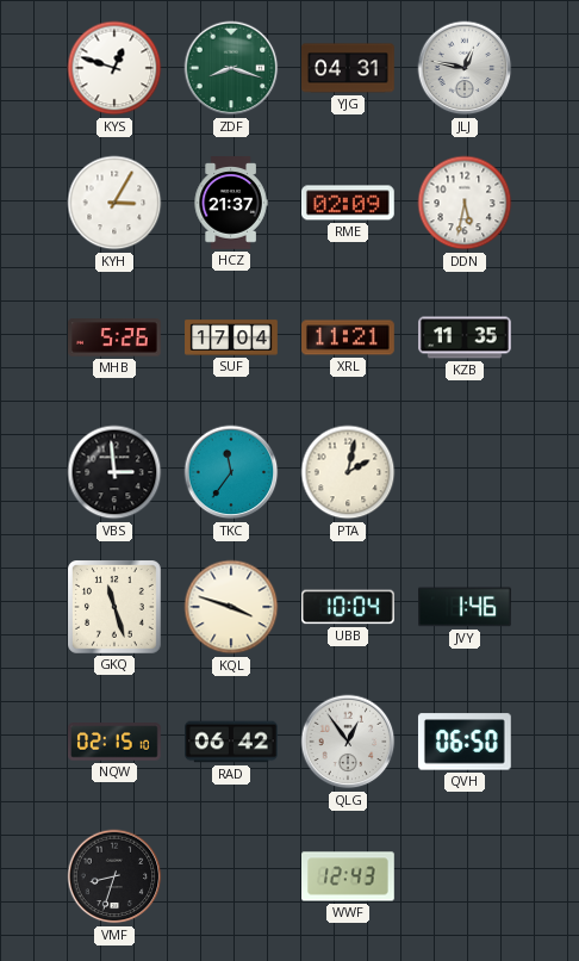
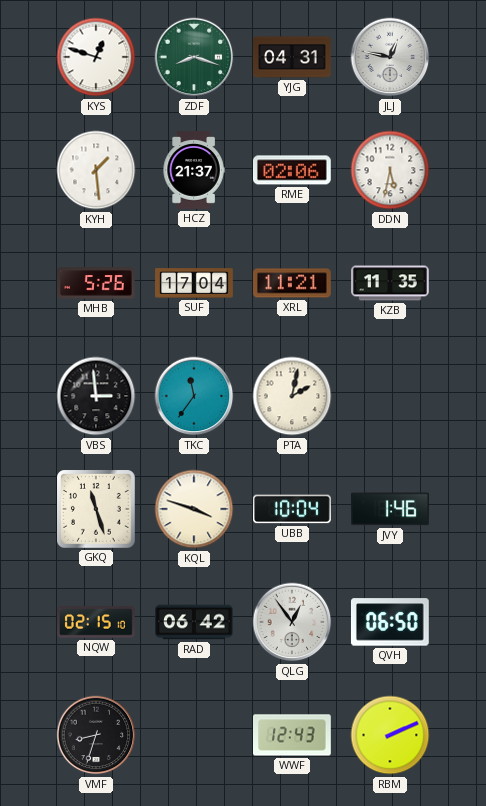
KYH: 3:05 -> 1:29 (96, 170)
RME: 02:09 -> 02:06 (293, 170)
RBM: none -> 2:11 (390, 735)
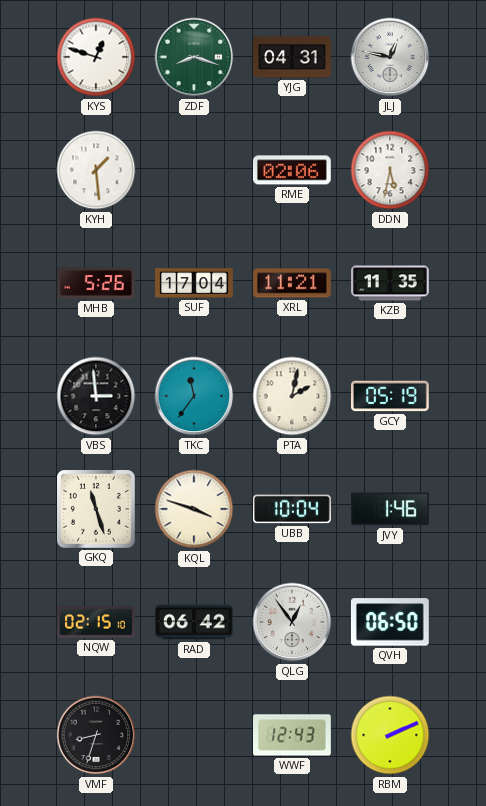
HCZ: 21:37 -> none (194, 170)
GCY: none -> 05:19 (391, 396)
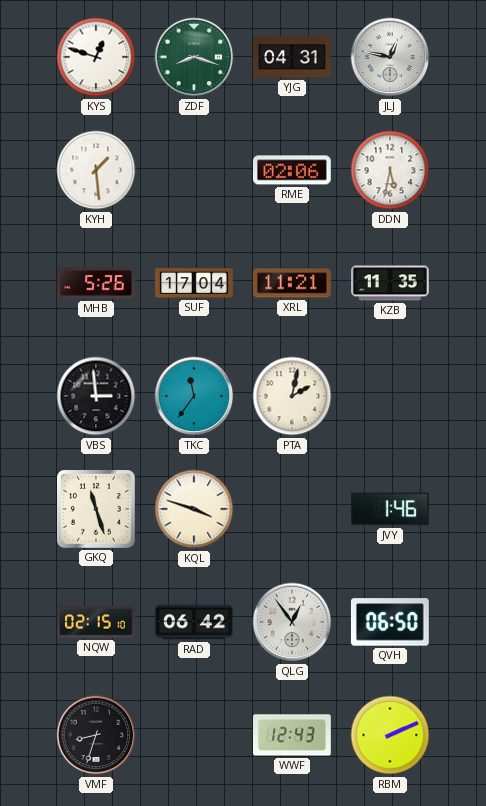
GCY: 05:19 -> none (391, 396)
UBB: 10:04 -> none (293, 509)
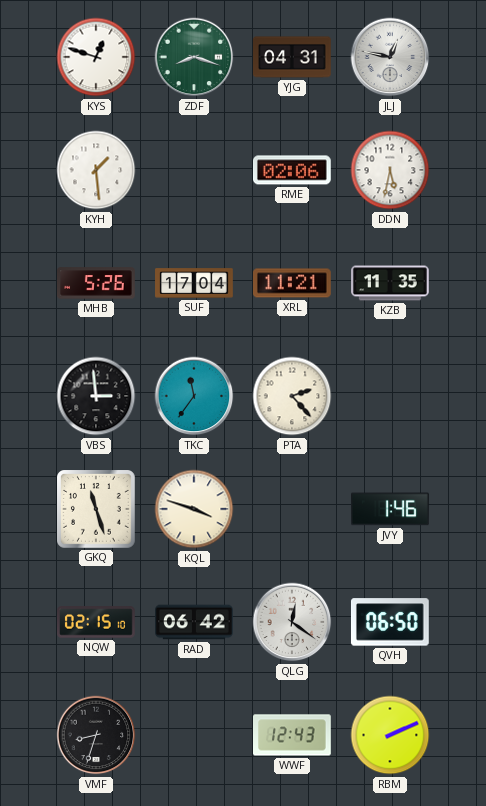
PTA: 2:02 -> 2:23 (292, 396)
QLG: 12:54 -> 12:21 (292, 622)
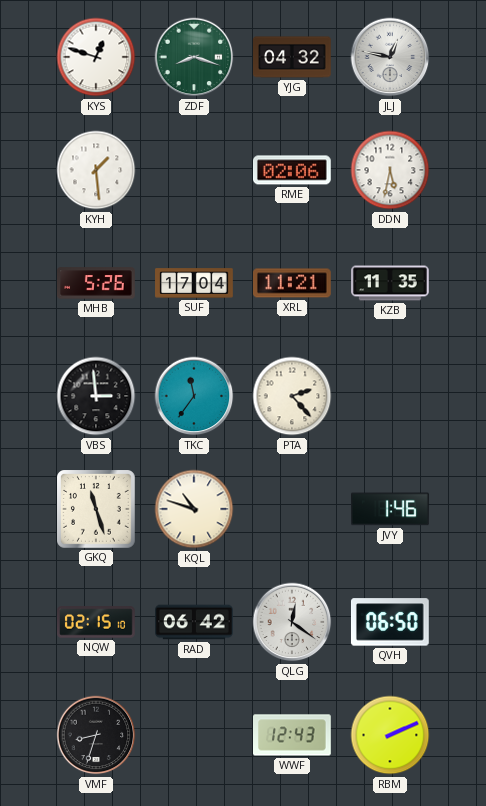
YJG: 04:31 -> 04:32 (293, 57)
KQL: 3:48 -> 10:48 (194, 509)
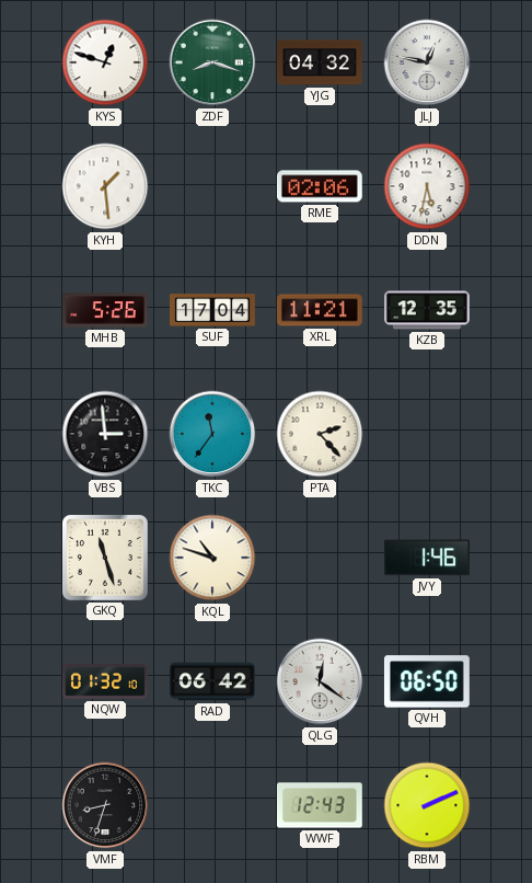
KZB: 11:35 -> 12:35 (427, 310)
NQW: 02:15 -> 01:32 (106, 681)
